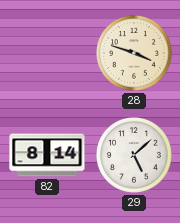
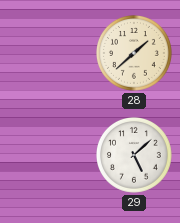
28: 3:48 -> 1:38 (135, 54)
82: 8:14 -> none (47, 155)
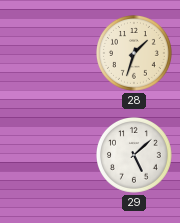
28: 1:38 -> 1:33 (135, 54)
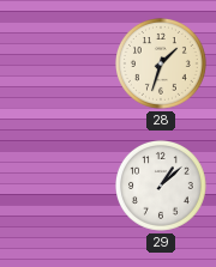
29: 5:08 -> 1:08 (162, 187)
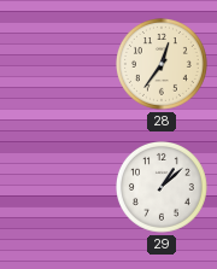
28: 1:33 -> 12:36 (163, 65)
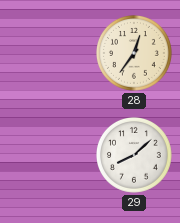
29: 1:08 -> 8:08 (135, 156)
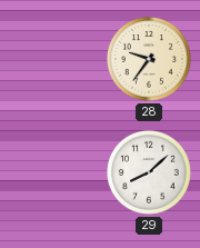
28: 12:36 -> 9:36 (150, 60)
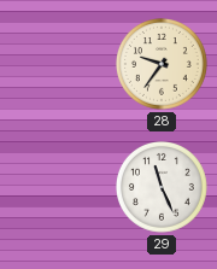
29: 8:08 -> 11:26 (163, 188)
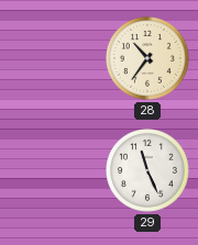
28: 9:36 -> 10:36 (148, 59)
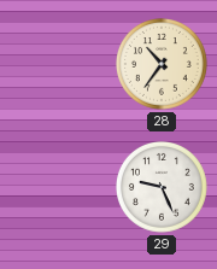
29: 11:26 -> 9:26 (163, 188)
